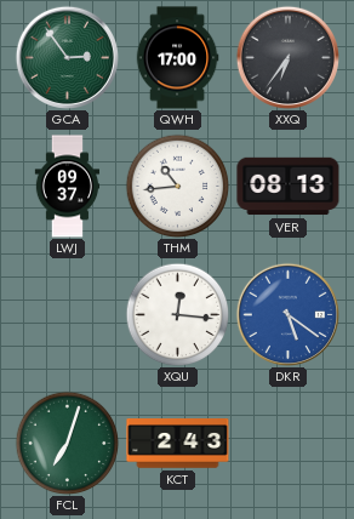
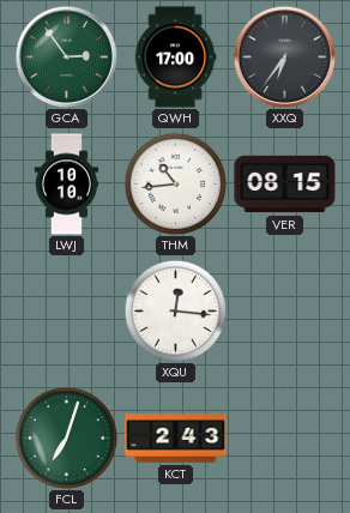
LWJ: 09:37 -> 10:10 (67, 185)
VER: 08:13 -> 08:15 (285, 185)
DKR: 5:21 -> none (287, 314)
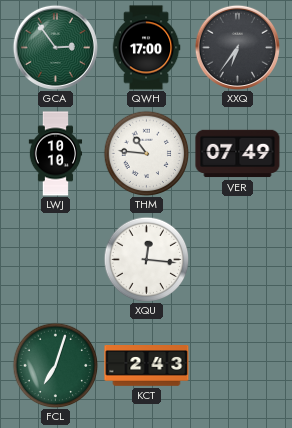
THM: 10:44 -> 10:46 (146, 153)
VER: 08:15 -> 07:49 (238, 154)
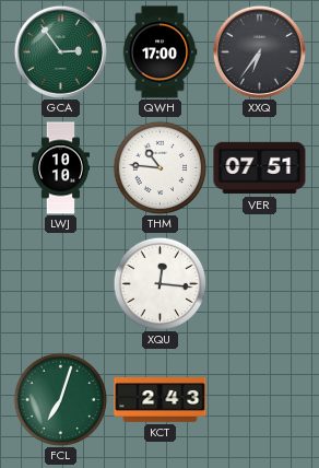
VER: 07:49 -> 07:51 (260, 168)
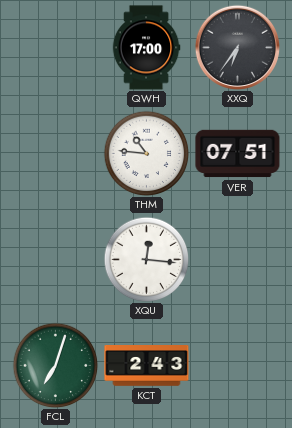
GCA: 2:54 -> none (60, 51)
LWJ: 10:10 -> none (61, 168)
